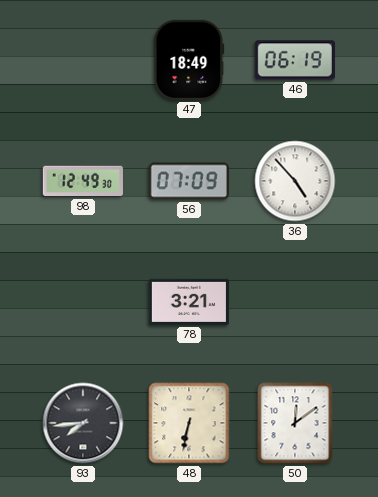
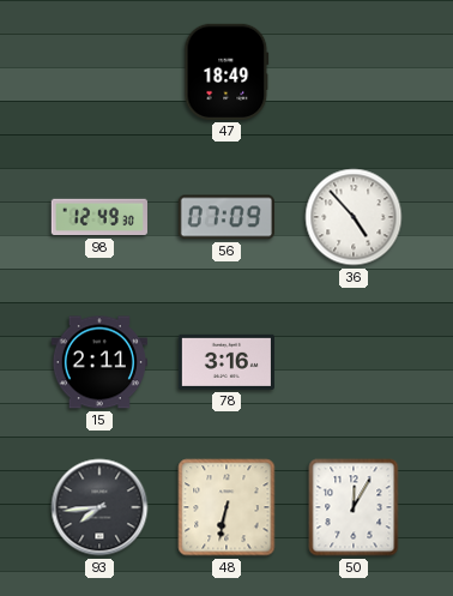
46: 06:19 -> none (295, 60)
15: none -> 2:11 (99, 362)
78: 3:21 -> 3:16 (226, 362)
50: 12:09 -> 12:05 (354, 507)
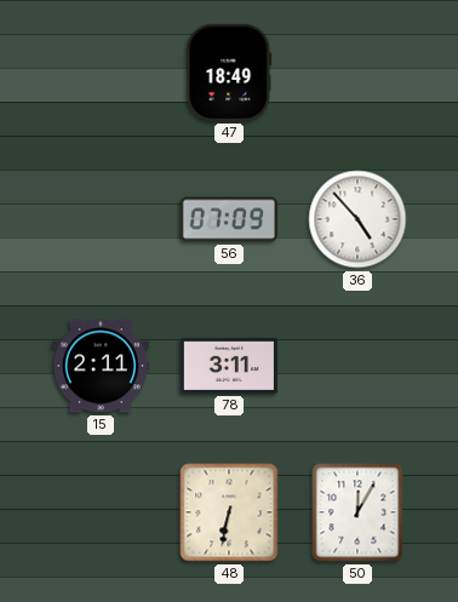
98: 12:49 -> none (99, 217)
78: 3:16 -> 3:11 (229, 366)
93: 7:44 -> none (99, 507)
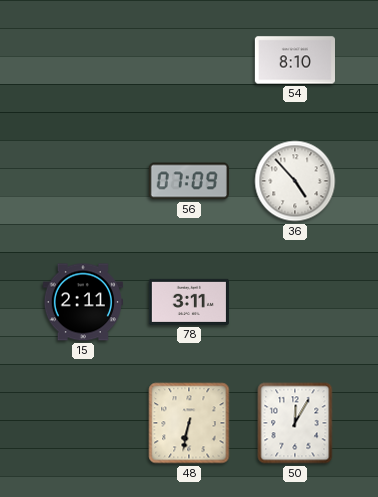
47: 18:49 -> none (229, 73)
54: none -> 8:10 (294, 60)
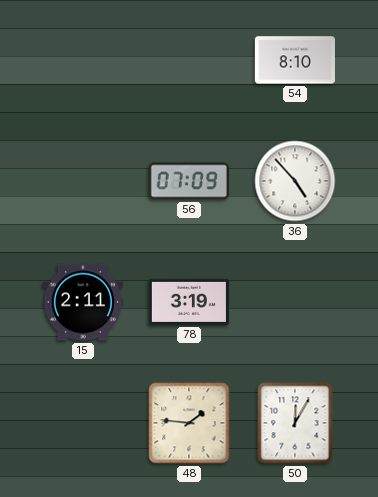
78: 3:11 -> 3:19 (189, 302)
48: 6:32 -> 1:46 (189, 423)
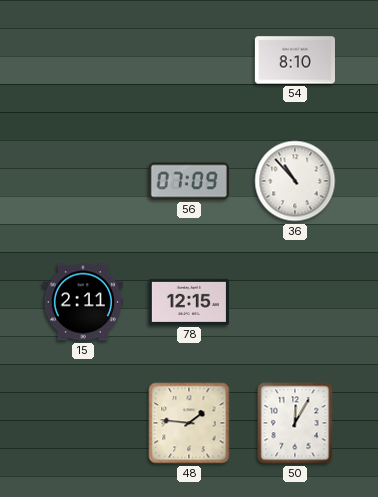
36: 4:53 -> 10:53 (295, 181)
78: 3:19 -> 12:15 (189, 302)
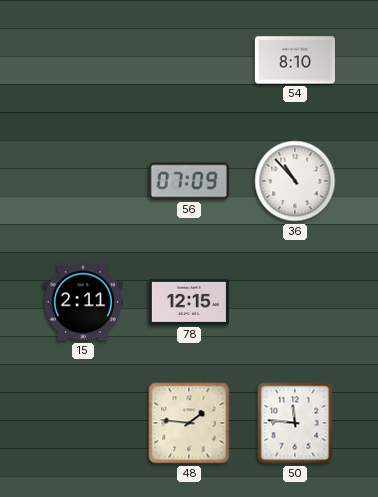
50: 12:05 -> 11:46 (295, 423)
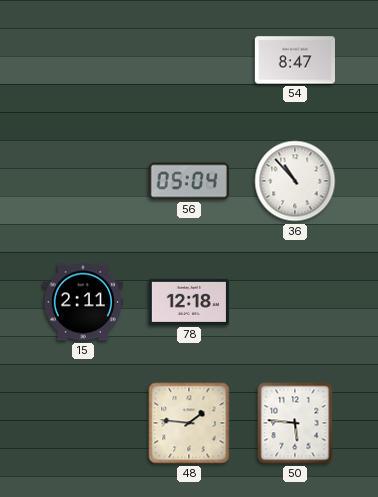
54: 8:10 -> 8:47 (294, 60)
56: 07:09 -> 05:04 (189, 181)
78: 12:15 -> 12:18 (189, 302)
50: 11:46 -> 5:46 (295, 423)
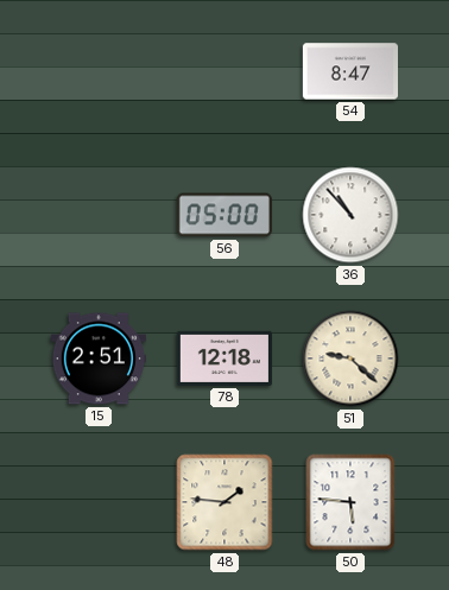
56: 05:04 -> 05:00 (224, 215)
15: 2:11 -> 2:51 (99, 359)
51: none -> 9:22 (350, 359)
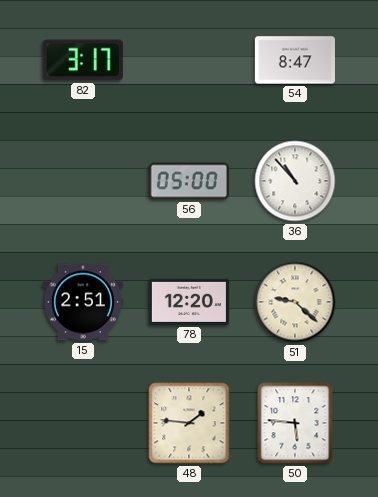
82: none -> 3:17 (83, 60)
78: 12:18 -> 12:20 (189, 302)
